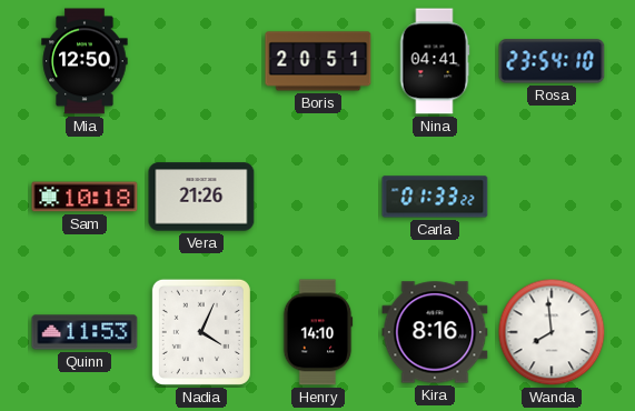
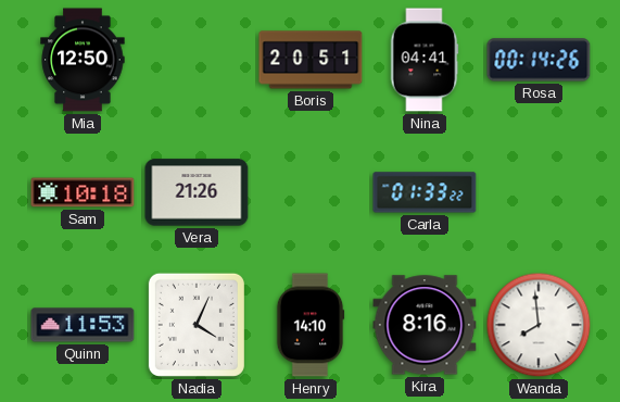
Rosa: 23:54 -> 00:14 (539, 60)
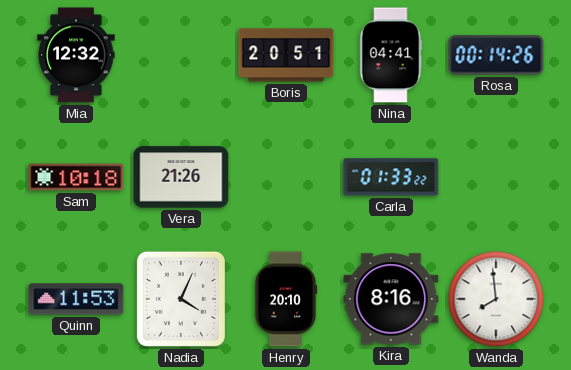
Mia: 12:50 -> 12:32 (76, 55)
Henry: 14:10 -> 20:10 (286, 299)
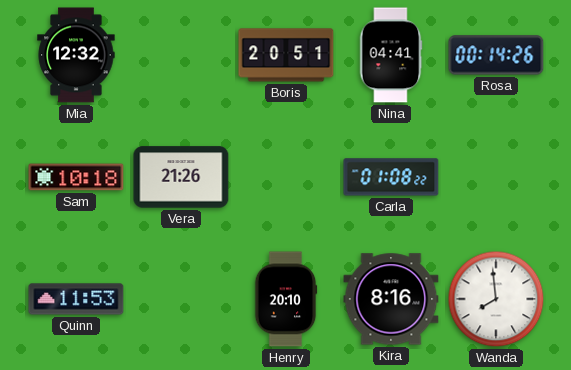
Carla: 01:33 -> 01:08 (391, 177)
Nadia: 4:04 -> none (181, 299)
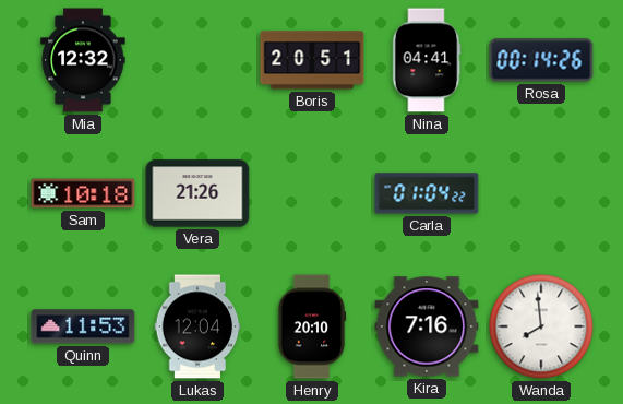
Carla: 01:08 -> 01:04 (427, 193)
Lukas: none -> 12:04 (197, 326)
Kira: 8:16 -> 7:16 (427, 326)
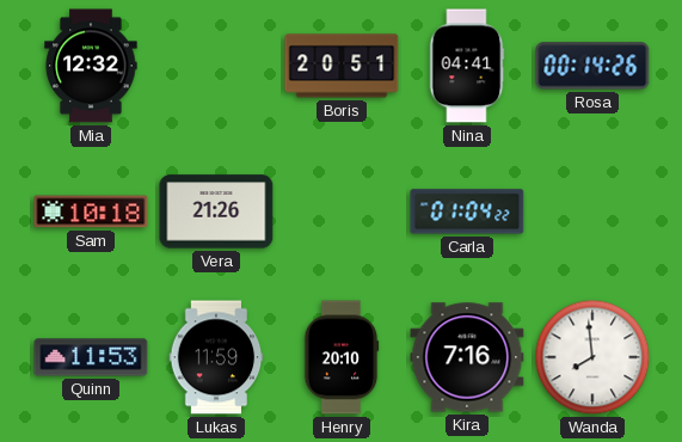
Lukas: 12:04 -> 11:59 (216, 357)
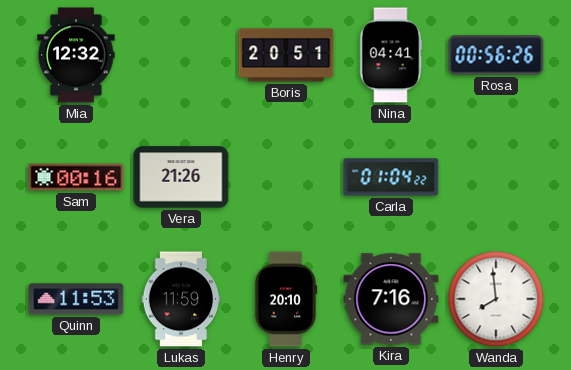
Rosa: 00:14 -> 00:56 (496, 55)
Sam: 10:18 -> 00:16 (76, 177)
